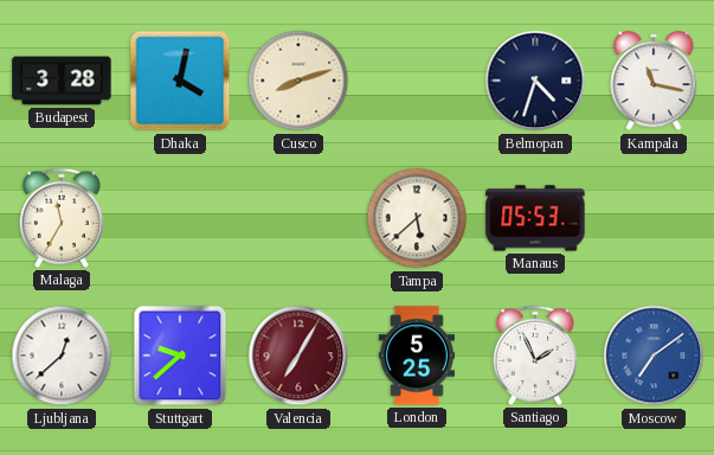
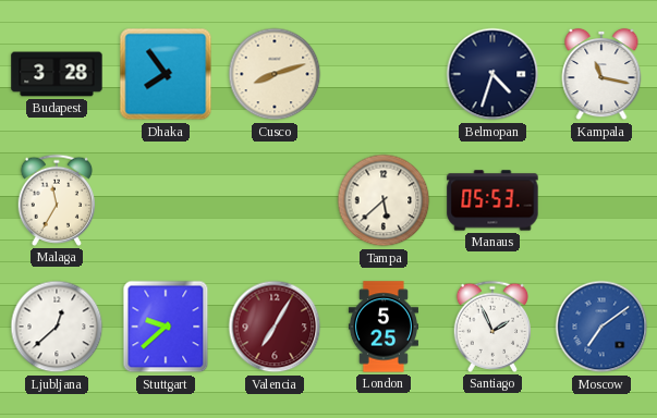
Dhaka: 4:02 -> 7:54 (166, 74)
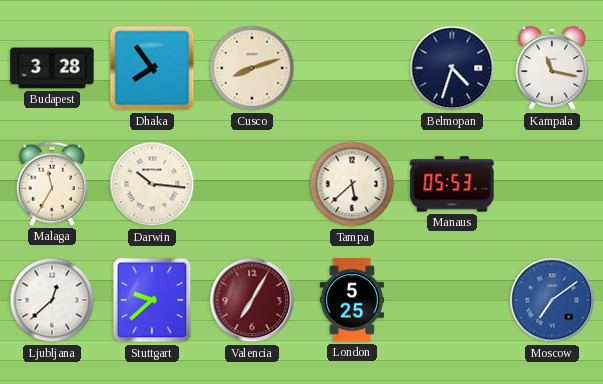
Darwin: none -> 10:16 (152, 184)
Santiago: 1:56 -> none (491, 327)
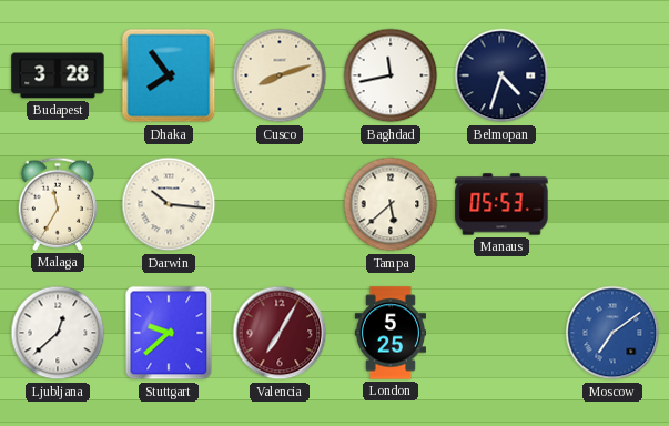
Baghdad: none -> 11:43 (391, 75)
Kampala: 11:17 -> none (552, 68)
